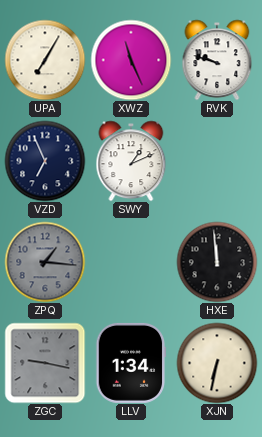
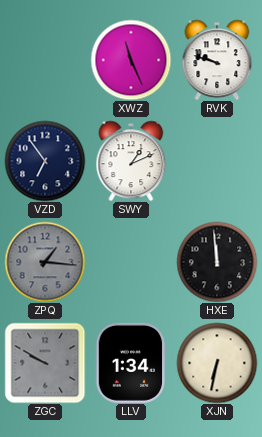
UPA: 7:05 -> none (45, 60)
VZD: 6:56 -> 6:54 (45, 161)
ZGC: 9:17 -> 9:50 (45, 363)
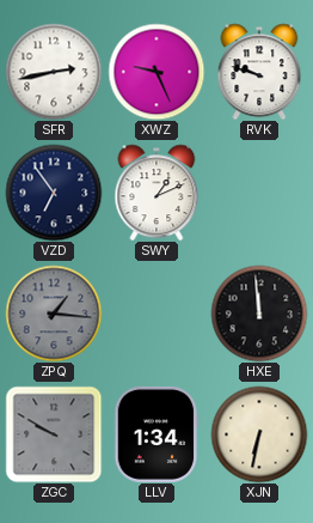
SFR: none -> 2:43 (54, 72)
XWZ: 11:26 -> 9:26 (156, 72)
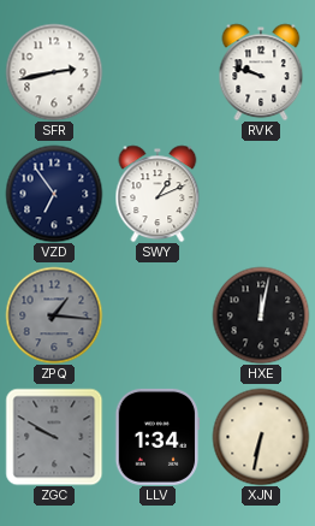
XWZ: 9:26 -> none (156, 72)
HXE: 11:59 -> 12:02 (261, 315)
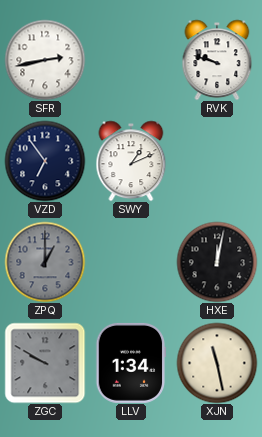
ZPQ: 1:16 -> 1:00 (45, 262)
XJN: 6:32 -> 11:28 (217, 363)
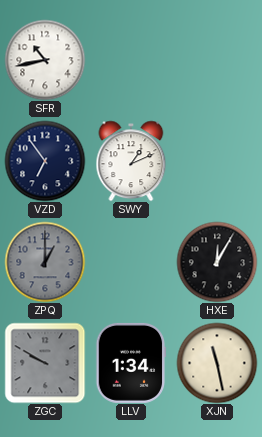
SFR: 2:43 -> 10:43 (45, 60)
RVK: 9:48 -> none (217, 60)
HXE: 12:02 -> 12:05 (217, 262)
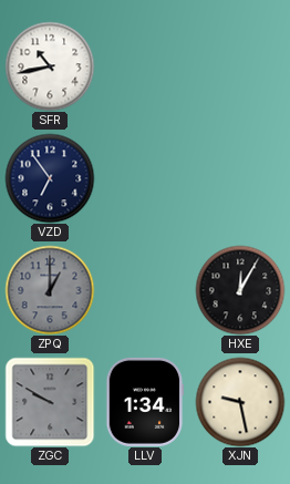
SWY: 1:11 -> none (131, 161)
XJN: 11:28 -> 9:28 (240, 402)
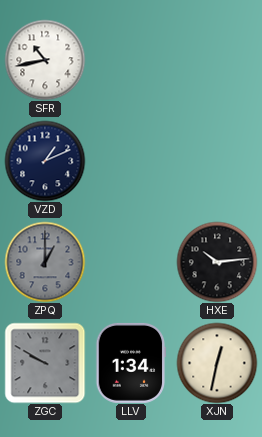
VZD: 6:54 -> 1:11 (45, 161)
HXE: 12:05 -> 10:14 (217, 262)
XJN: 9:28 -> 12:32 (217, 363)
